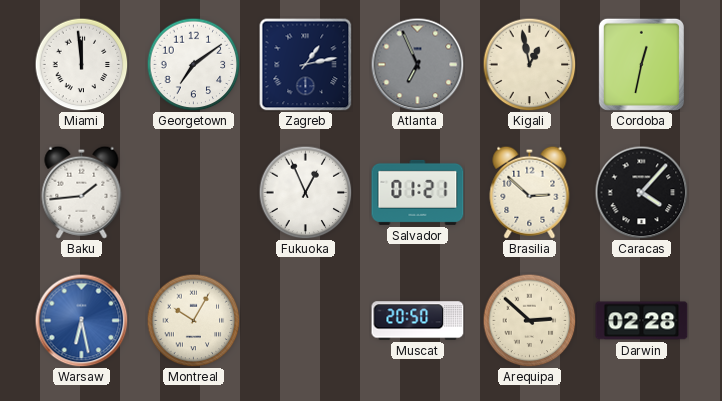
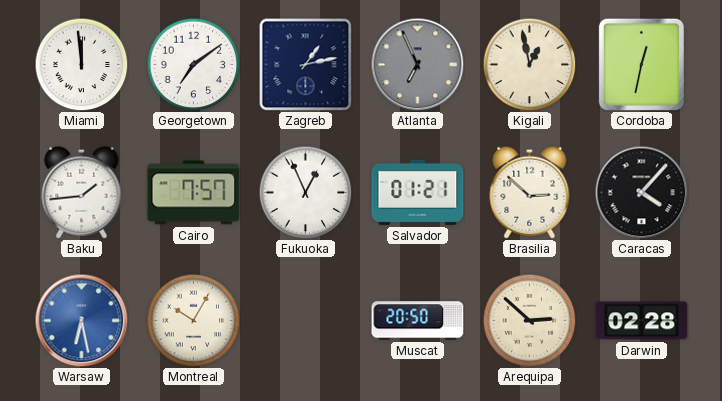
Cairo: none -> 7:57 (194, 193)
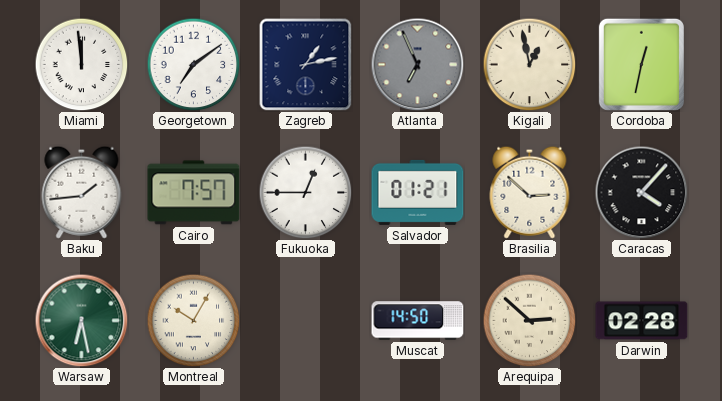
Fukuoka: 12:56 -> 12:45 (305, 192)
Warsaw dial: blue -> green (81, 320)
Muscat: 20:50 -> 14:50 (418, 321)
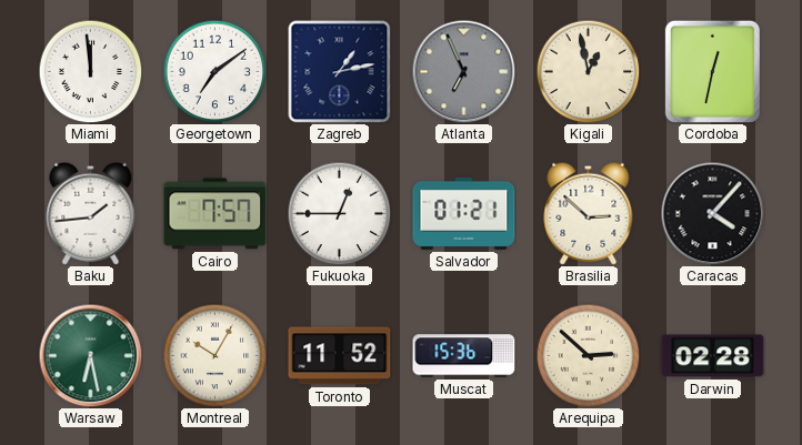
Toronto: none -> 11:52 (340, 356)
Muscat: 14:50 -> 15:36 (464, 356)
